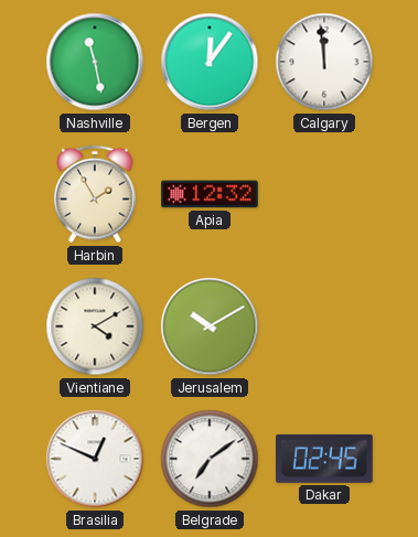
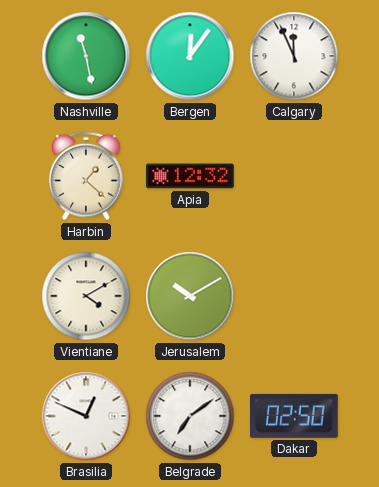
Calgary: 11:59 -> 11:56 (294, 56)
Harbin: 1:55 -> 1:22 (86, 176)
Dakar: 02:45 -> 02:50 (295, 416)
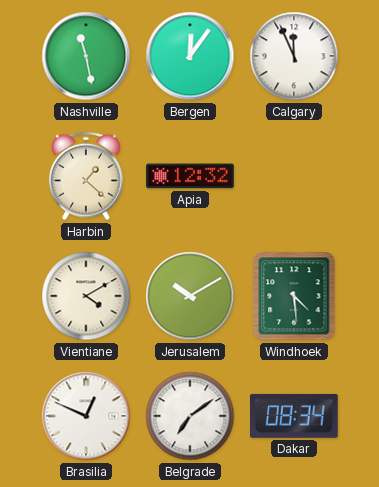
Windhoek: none -> 4:29 (294, 296)
Dakar: 02:50 -> 08:34 (295, 416)
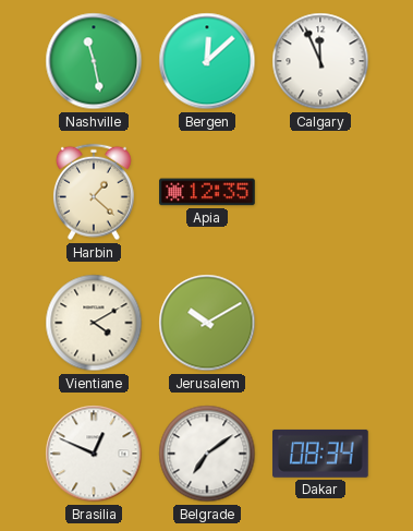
Bergen: 12:06 -> 12:08 (207, 61)
Apia: 12:32 -> 12:35 (207, 192)
Windhoek: 4:29 -> none (294, 296)
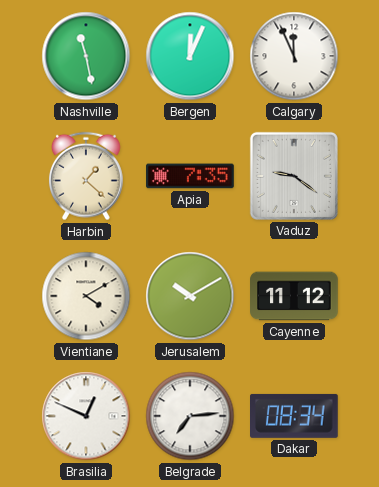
Bergen: 12:08 -> 12:04 (190, 56)
Apia: 12:35 -> 7:35 (190, 176)
Vaduz: none -> 9:21 (294, 176)
Cayenne: none -> 11:12 (294, 296)
Belgrade: 7:09 -> 7:14 (190, 416)
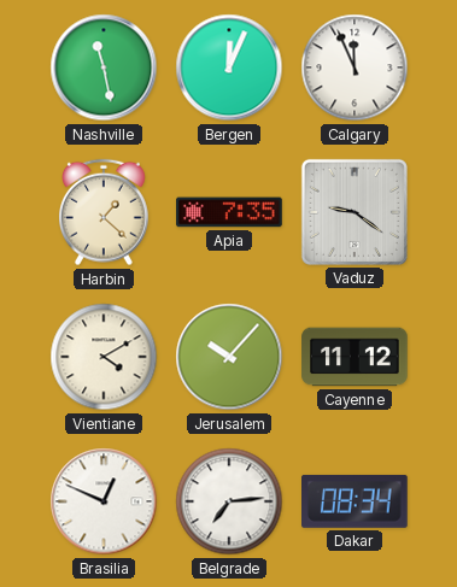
Jerusalem: 10:10 -> 10:07 (229, 357)
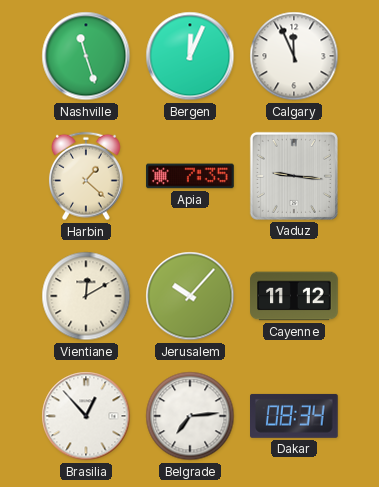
Nashville: 11:28 -> 11:27 (86, 56)
Vaduz: 9:21 -> 9:16 (294, 176)
Vientiane: 4:10 -> 12:10 (86, 296)
Brasilia: 12:49 -> 12:53 (86, 416)
